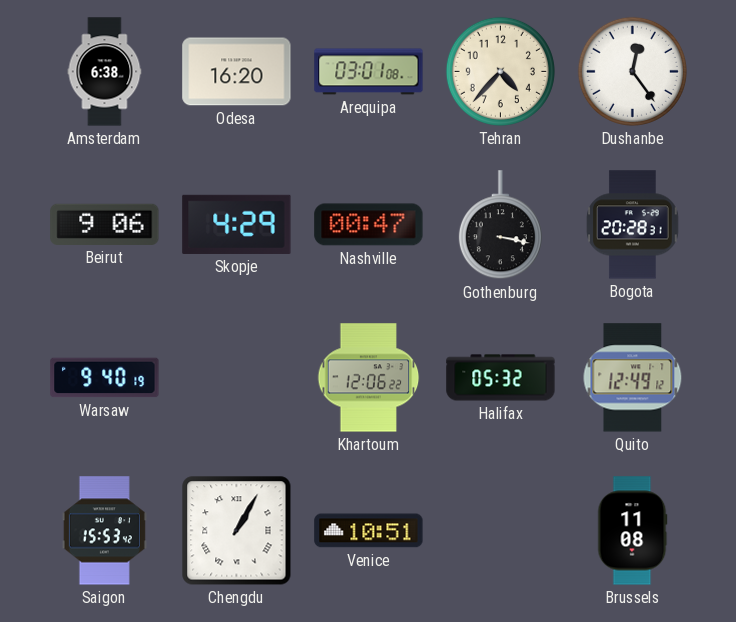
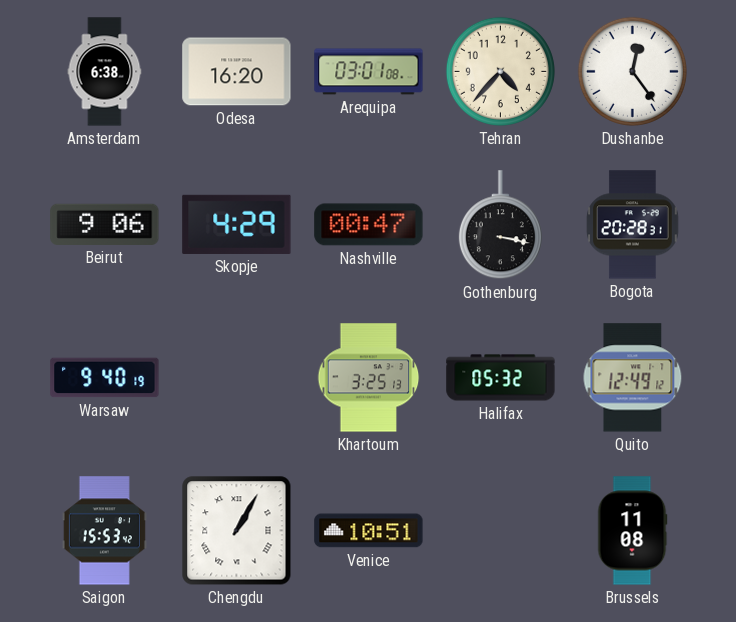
Khartoum: 12:06 -> 3:25 (369, 378)
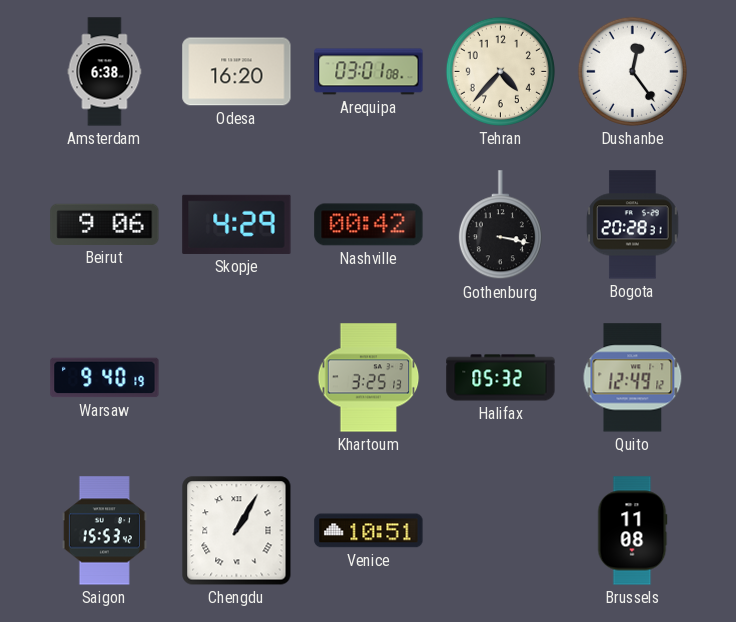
Nashville: 00:47 -> 00:42 (369, 225)
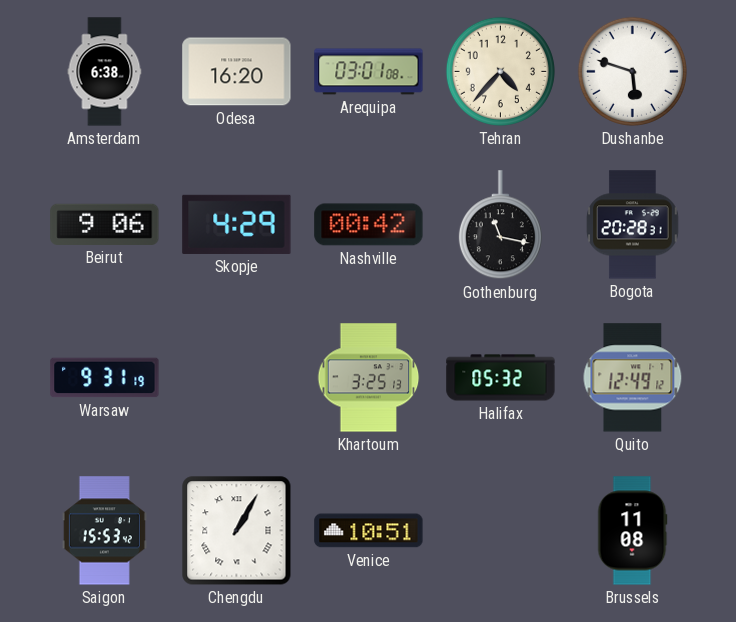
Dushanbe: 12:24 -> 5:48 (632, 71)
Gothenburg: 3:17 -> 11:17 (500, 225)
Warsaw: 9:40 -> 9:31 (105, 378)
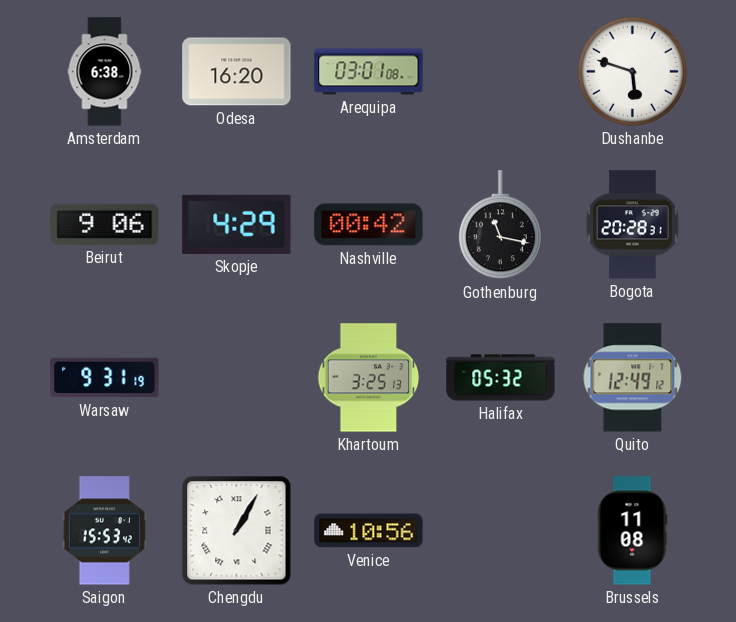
Tehran: 4:37 -> none (500, 71)
Venice: 10:51 -> 10:56 (369, 531)
